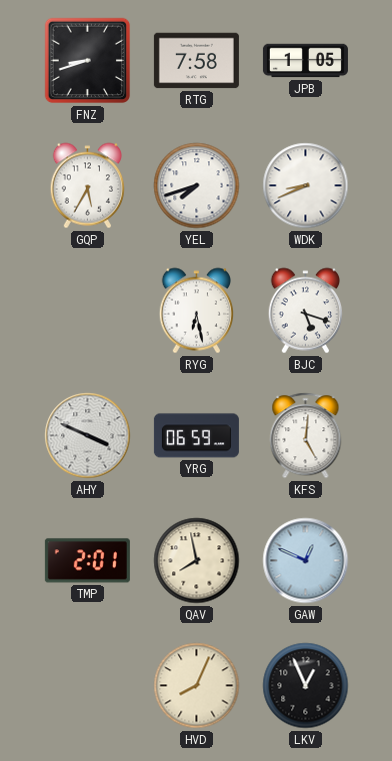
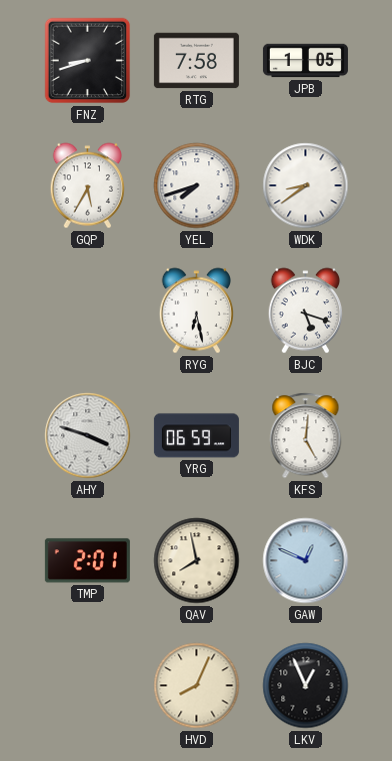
WDK: 8:41 -> 8:39 (306, 186)
AHY: 3:49 -> 3:48 (88, 436)
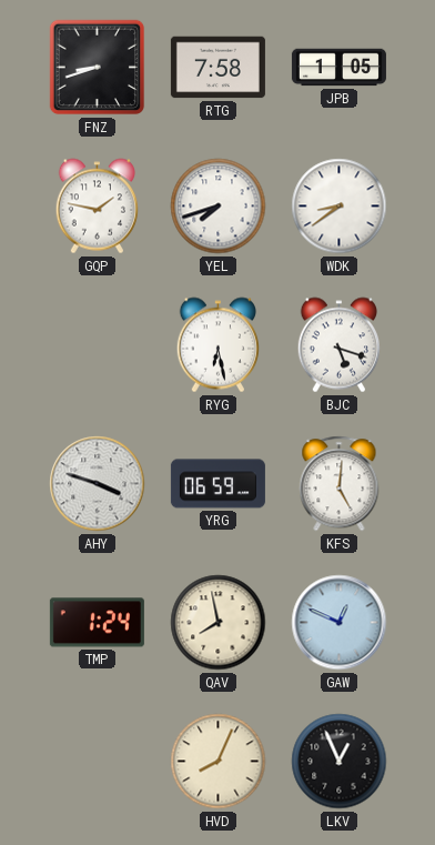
GQP: 5:35 -> 1:47 (97, 207)
TMP: 2:01 -> 1:24 (97, 623)
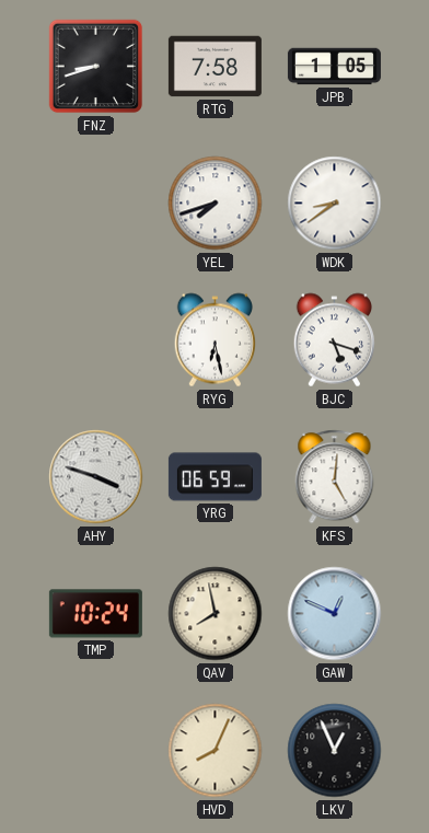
GQP: 1:47 -> none (97, 207)
TMP: 1:24 -> 10:24 (95, 614)
